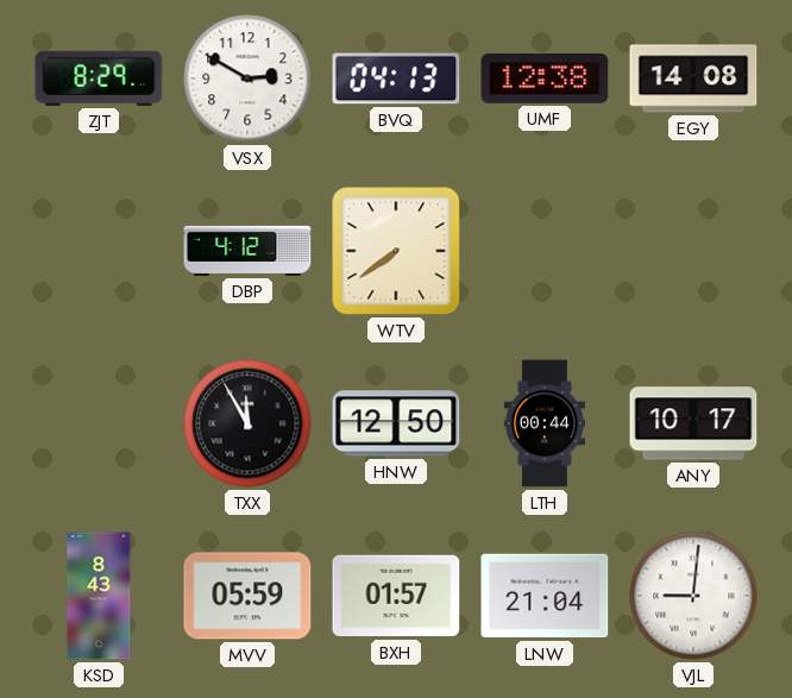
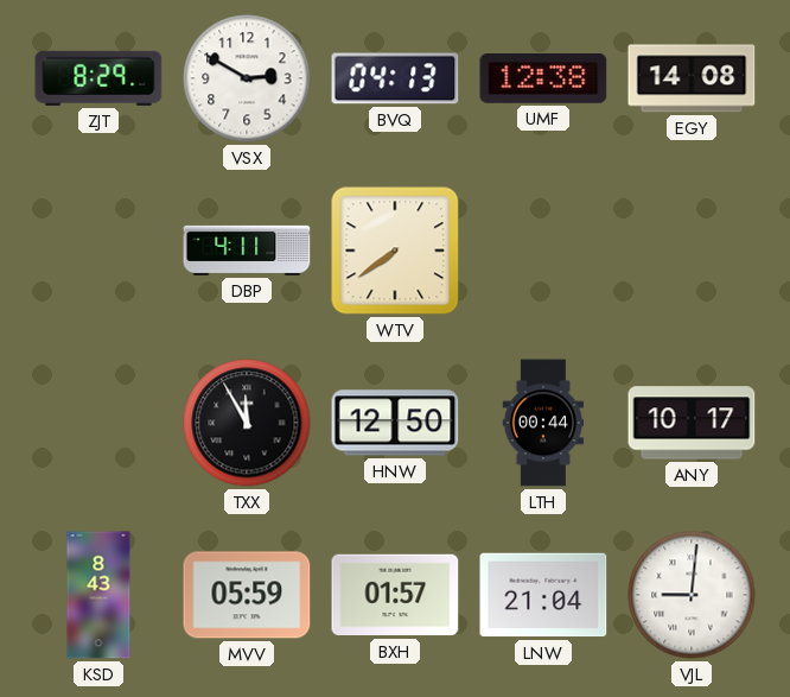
DBP: 4:12 -> 4:11 (247, 251)
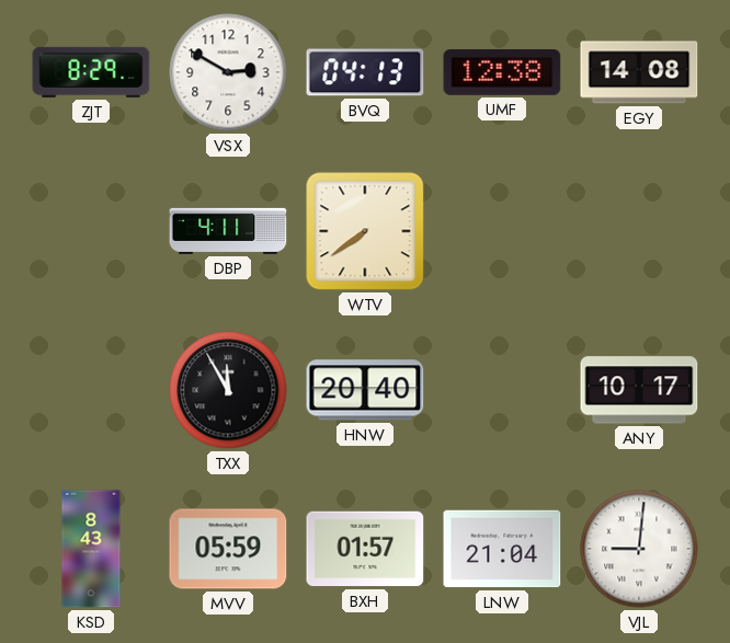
HNW: 12:50 -> 20:40 (365, 390)
LTH: 00:44 -> none (542, 423)
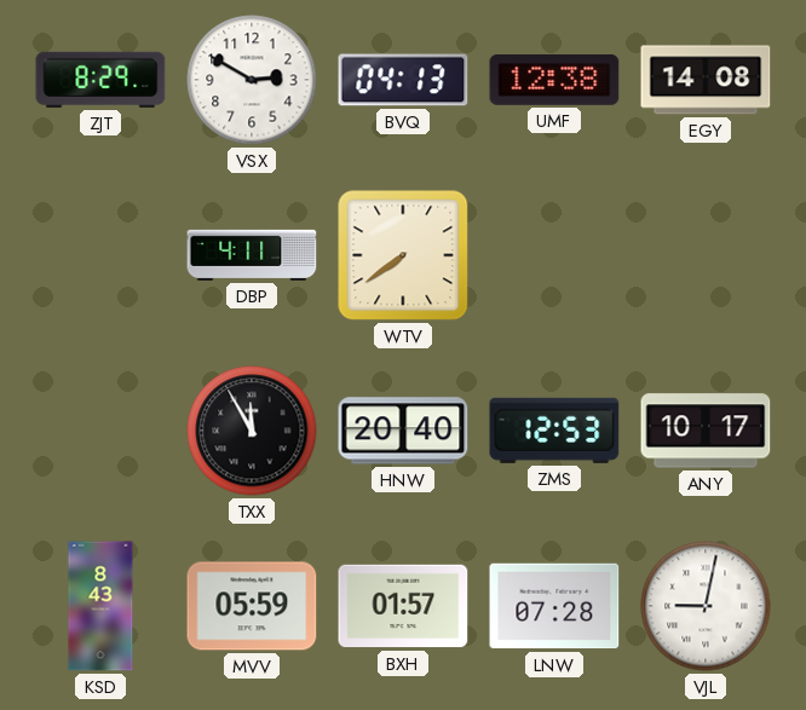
ZMS: none -> 12:53 (554, 431)
LNW: 21:04 -> 07:28 (554, 606)
VJL: 9:01 -> 9:02 (706, 606)
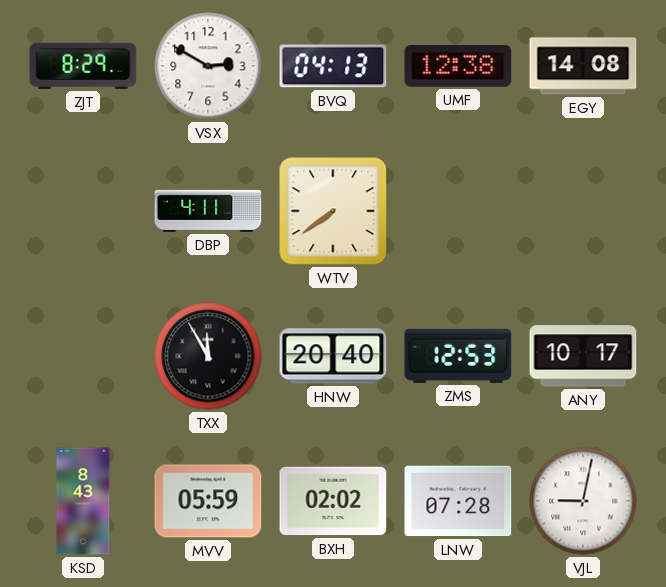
BXH: 01:57 -> 02:02 (333, 501)
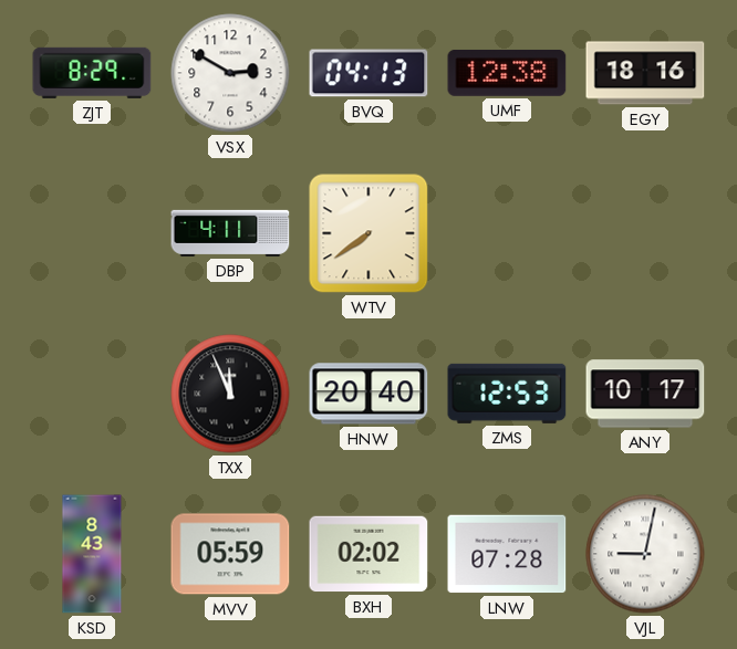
EGY: 14:08 -> 18:16 (645, 73)
TXX: 11:55 -> 11:56 (230, 394)
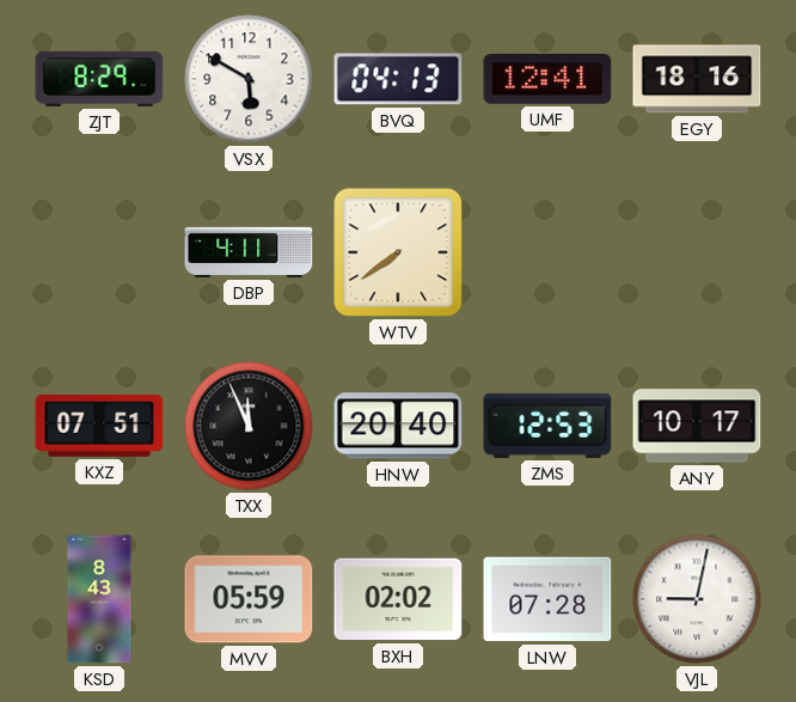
VSX: 2:50 -> 5:50 (249, 79)
UMF: 12:38 -> 12:41 (547, 79)
KXZ: none -> 07:51 (99, 427)
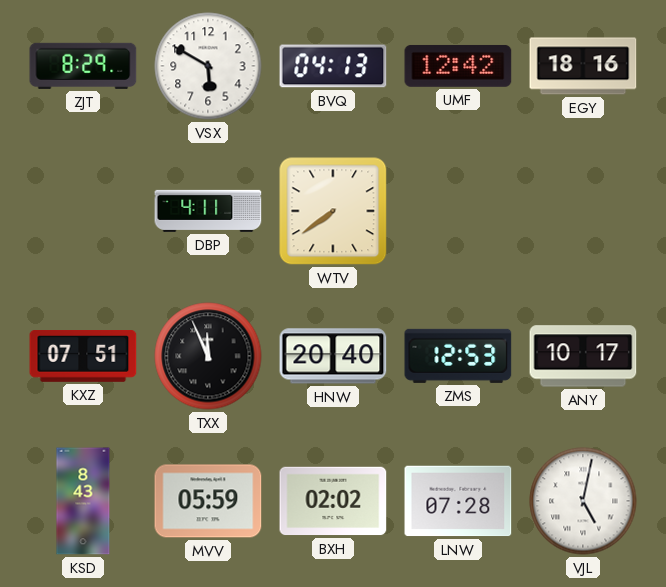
UMF: 12:41 -> 12:42 (458, 66)
VJL: 9:02 -> 5:02 (583, 501)
